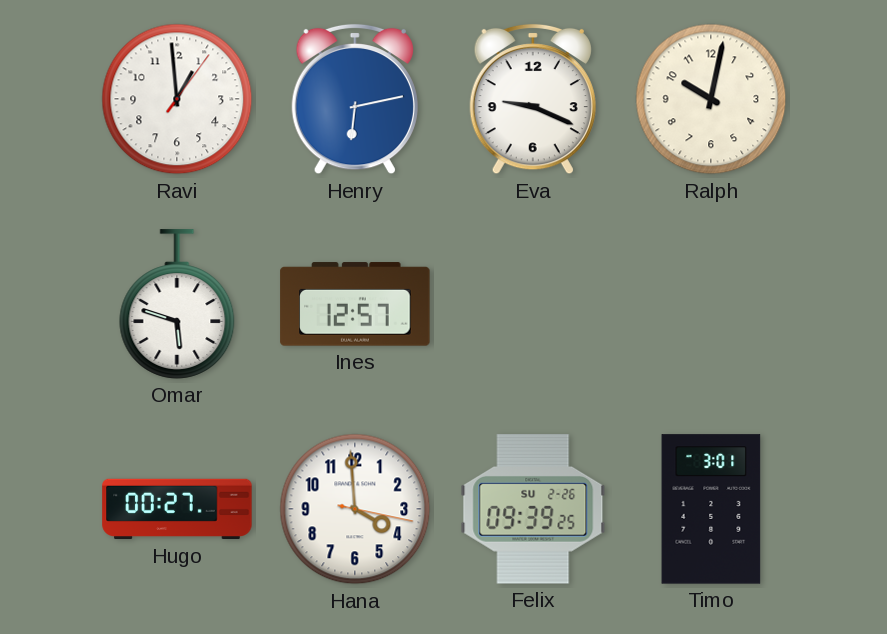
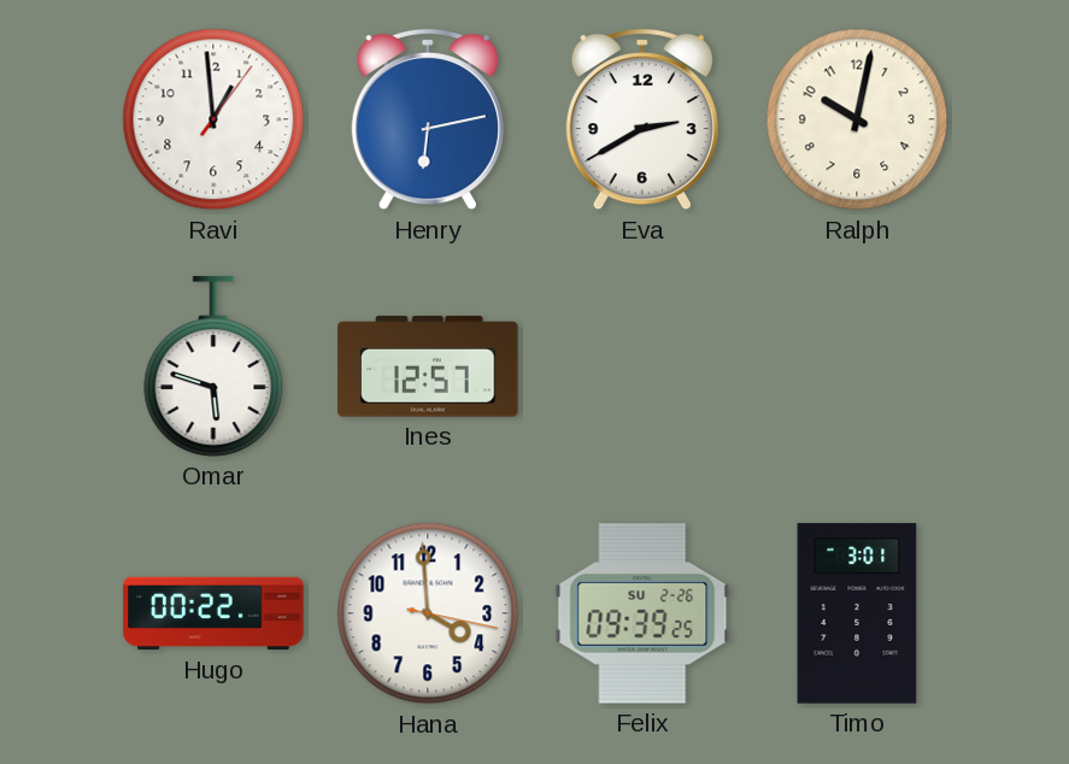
Eva: 9:19 -> 2:40 (642, 119)
Hugo: 00:27 -> 00:22 (213, 613)
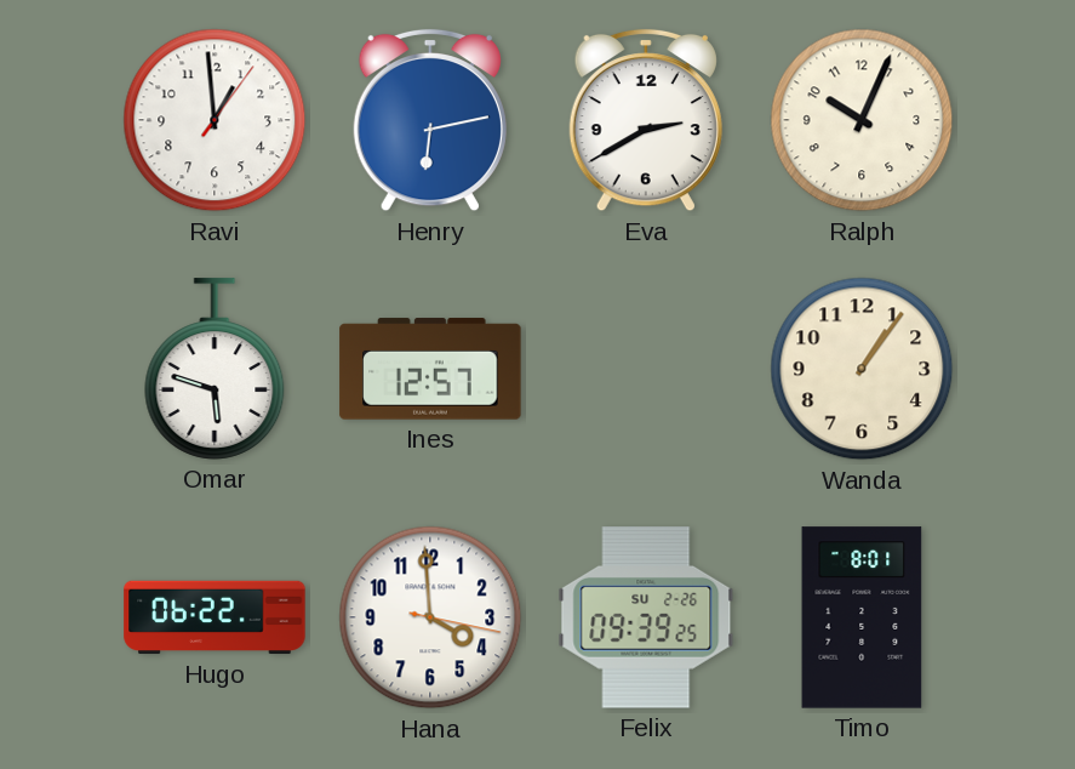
Ralph: 10:02 -> 10:04 (862, 120)
Wanda: none -> 1:06 (862, 369)
Hugo: 00:22 -> 06:22 (215, 617)
Timo: 3:01 -> 8:01 (862, 617)
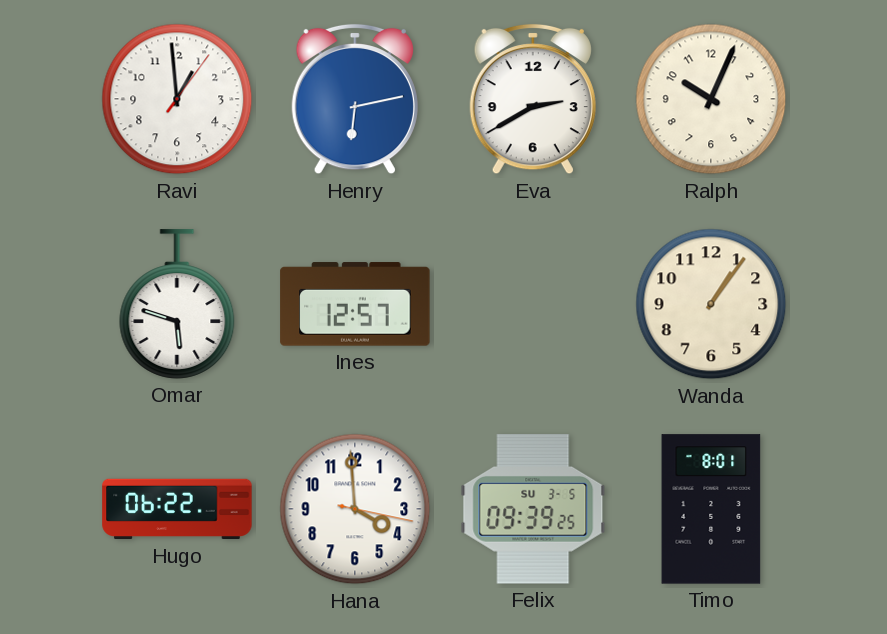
Felix date: SU 2-26 -> SU 3-5 (533, 509)
